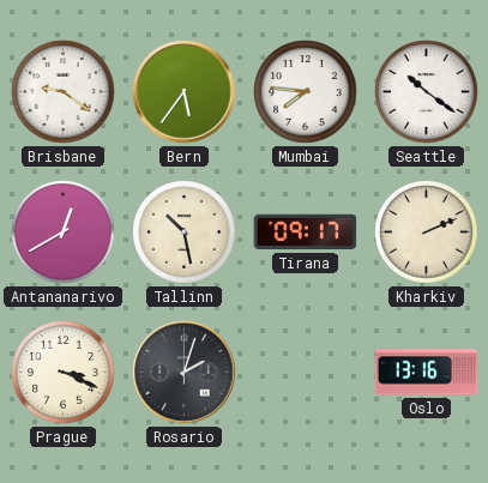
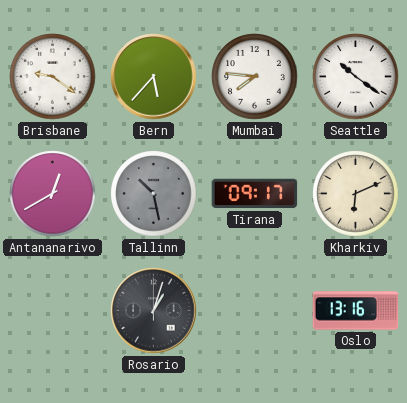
Bern: 5:36 -> 5:37 (154, 77)
Tallinn dial: cream -> grey (154, 194)
Kharkiv: 2:11 -> 6:11 (356, 194)
Prague: 3:19 -> none (64, 373)
Rosario: 2:03 -> 1:03 (154, 311)
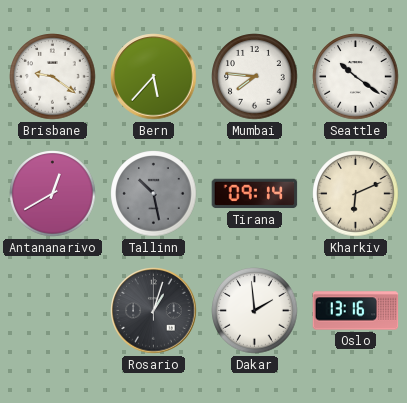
Tirana: 09:17 -> 09:14 (255, 194)
Dakar: none -> 1:59 (255, 311)
